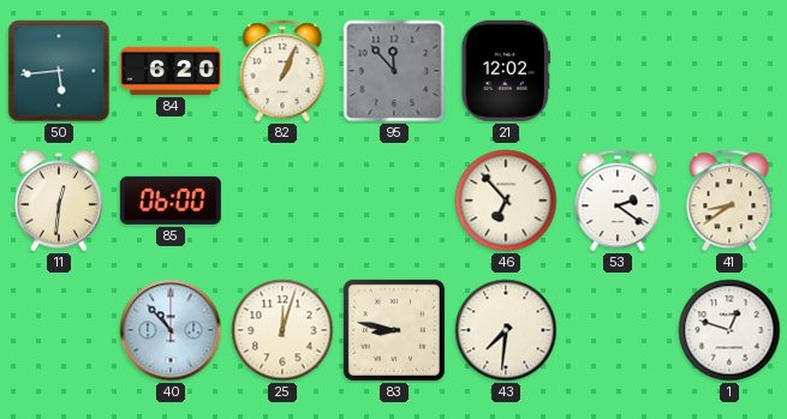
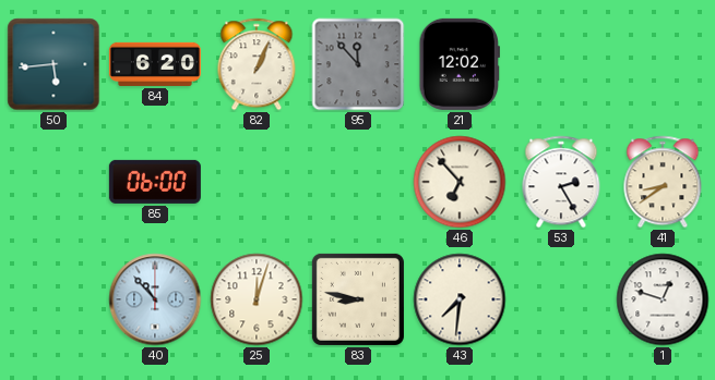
11: 12:31 -> none (59, 200)
53: 2:21 -> 2:25 (561, 182)
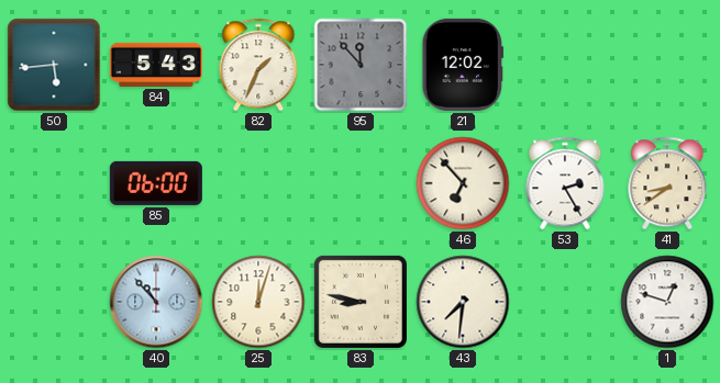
84: 6:20 -> 5:43 (156, 65)
82: 1:04 -> 1:34 (258, 65)
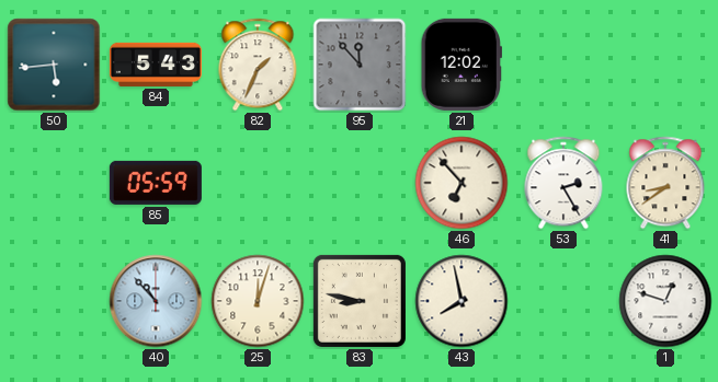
85: 06:00 -> 05:59 (156, 183)
43: 7:31 -> 7:58 (461, 301)
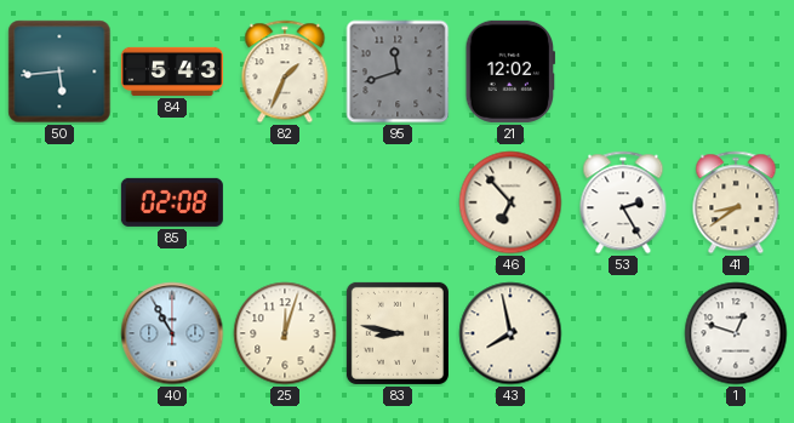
95: 11:53 -> 11:42 (398, 72)
85: 05:59 -> 02:08 (172, 202)
40: 10:53 -> 10:55 (172, 333)
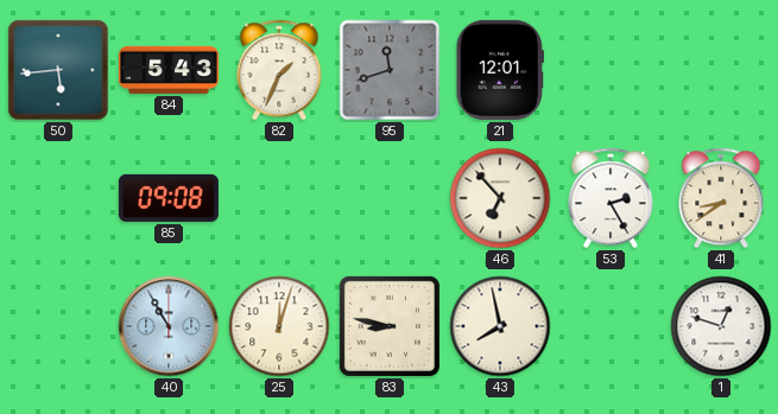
21: 12:02 -> 12:01 (499, 70)
85: 02:08 -> 09:08 (169, 198)
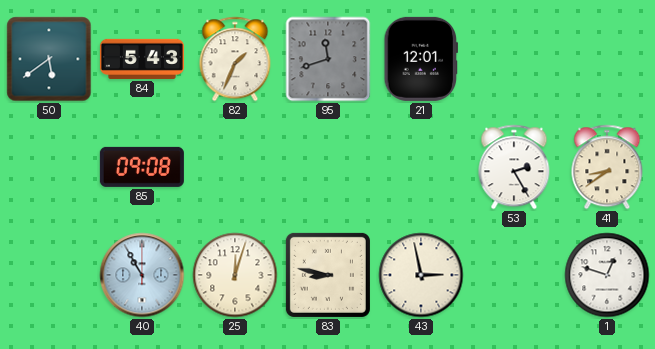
50: 5:44 -> 5:39 (49, 59)
46: 6:53 -> none (500, 198)
43: 7:58 -> 2:58 (421, 275)
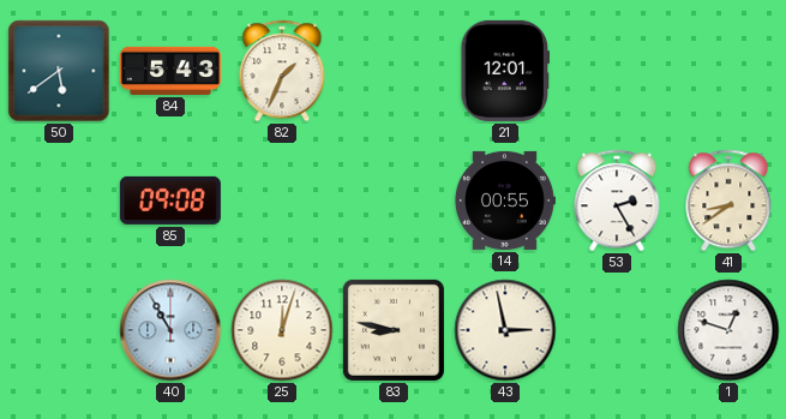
95: 11:42 -> none (328, 59)
14: none -> 00:55 (504, 200)
